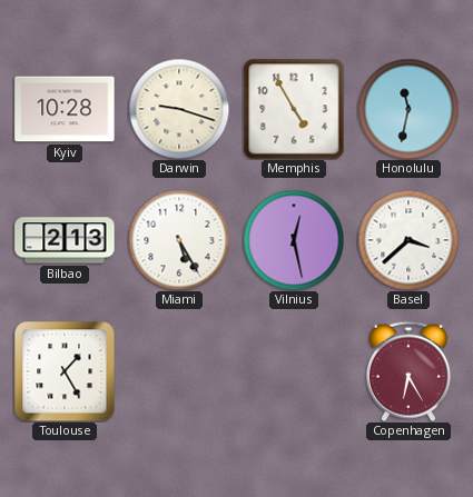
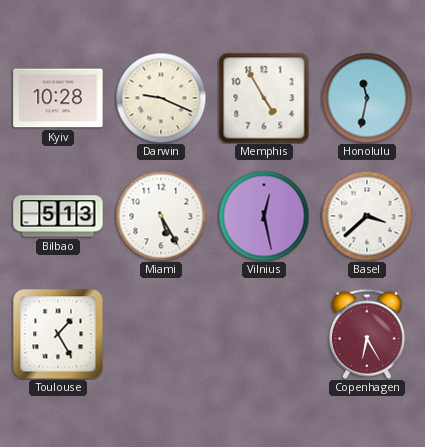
Darwin: 9:18 -> 9:19 (161, 98)
Bilbao: 2:13 -> 5:13 (58, 216)
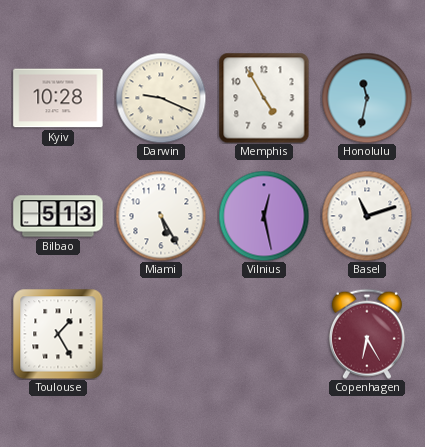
Basel: 3:38 -> 11:12 (367, 216)
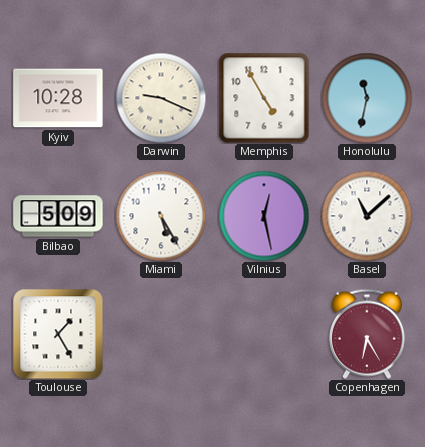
Bilbao: 5:13 -> 5:09 (58, 216)
Basel: 11:12 -> 11:08 (367, 216)
